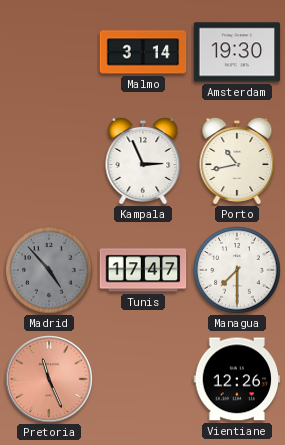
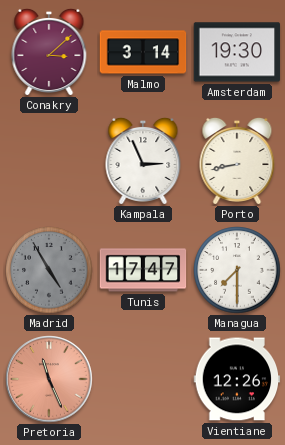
Conakry: none -> 3:08 (49, 52)
Porto: 10:43 -> 8:43 (237, 161)
Madrid: 4:53 -> 4:55 (49, 270)
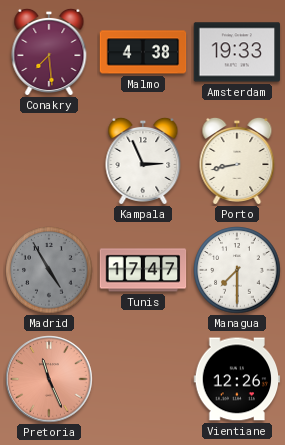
Conakry: 3:08 -> 7:29 (49, 52)
Malmo: 3:14 -> 4:38 (143, 52)
Amsterdam: 19:30 -> 19:33 (237, 52)
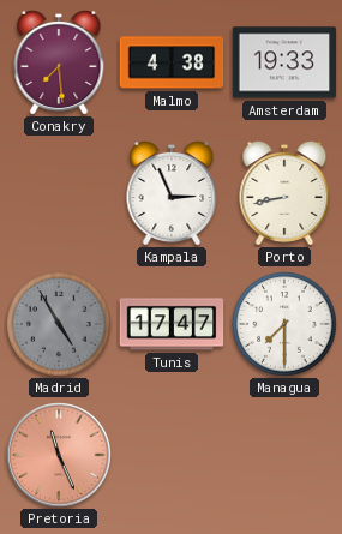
Vientiane: 12:26 -> none (237, 379)
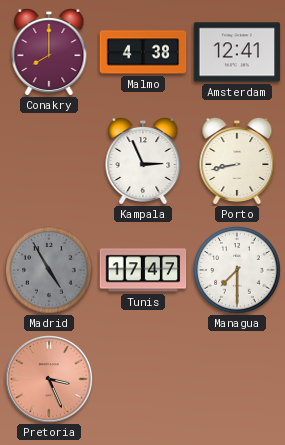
Conakry: 7:29 -> 8:00 (49, 52)
Amsterdam: 19:33 -> 12:41 (237, 52)
Pretoria: 11:26 -> 3:26 (49, 379)
